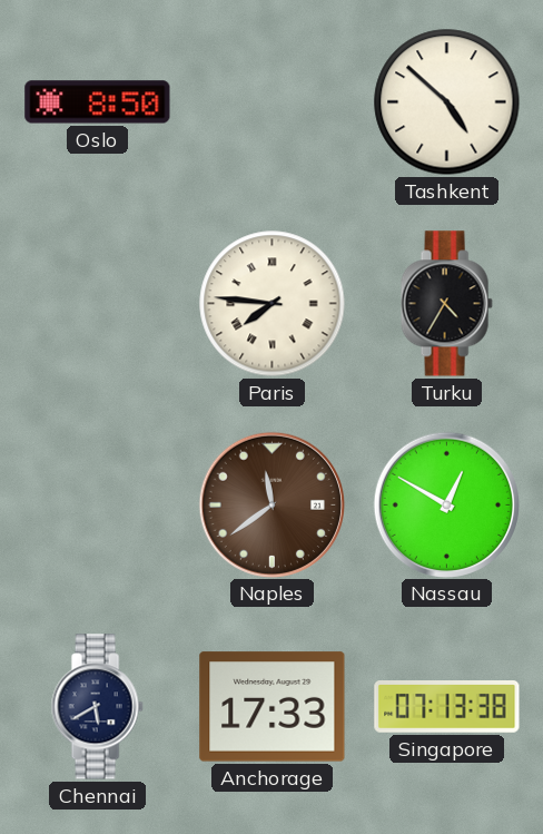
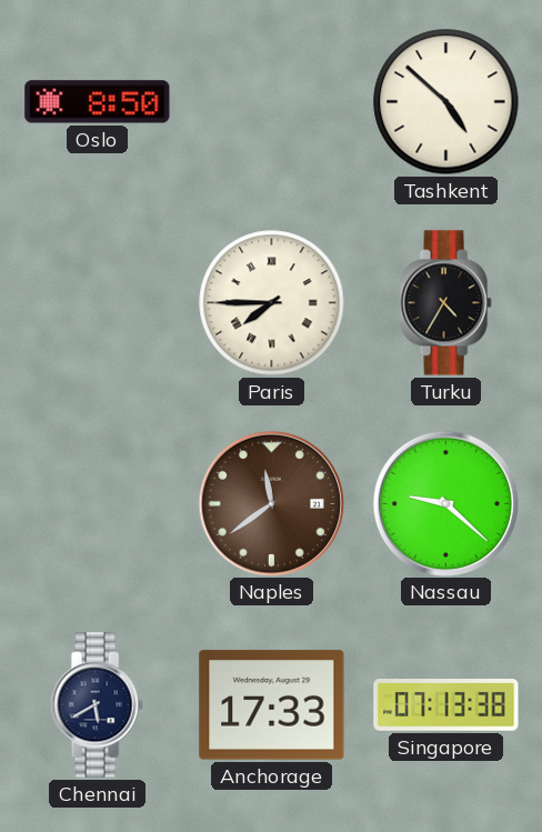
Paris: 7:46 -> 7:45 (272, 303)
Nassau: 12:50 -> 9:22 (445, 503)
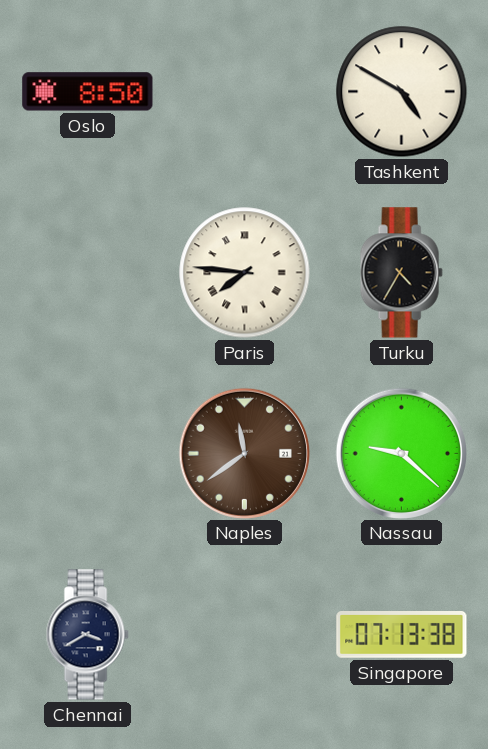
Tashkent: 4:52 -> 4:50 (402, 92)
Paris: 7:45 -> 7:46 (245, 273)
Chennai: 5:40 -> 3:40 (87, 635)
Anchorage: 17:33 -> none (272, 705)
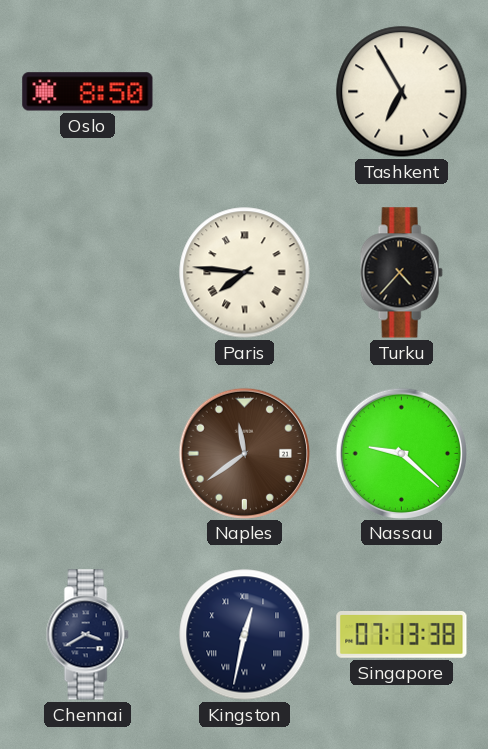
Tashkent: 4:50 -> 6:55 (402, 92)
Turku: 4:35 -> 4:37 (401, 273)
Kingston: none -> 12:32 (245, 635)
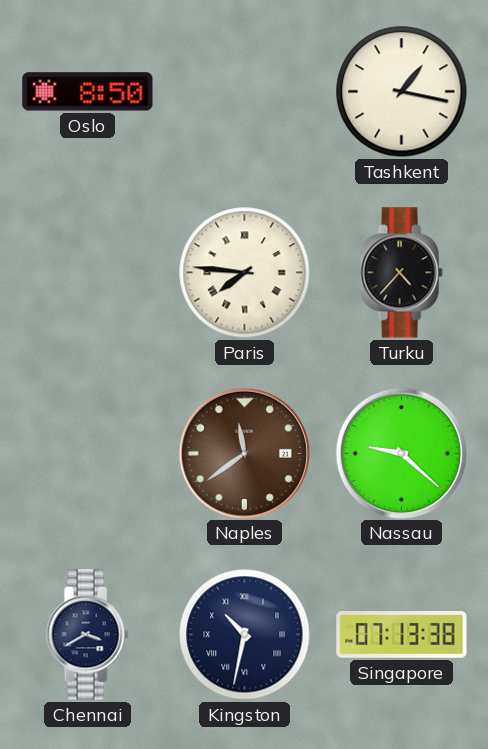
Tashkent: 6:55 -> 1:17 (402, 92)
Kingston: 12:32 -> 10:32 (245, 635)
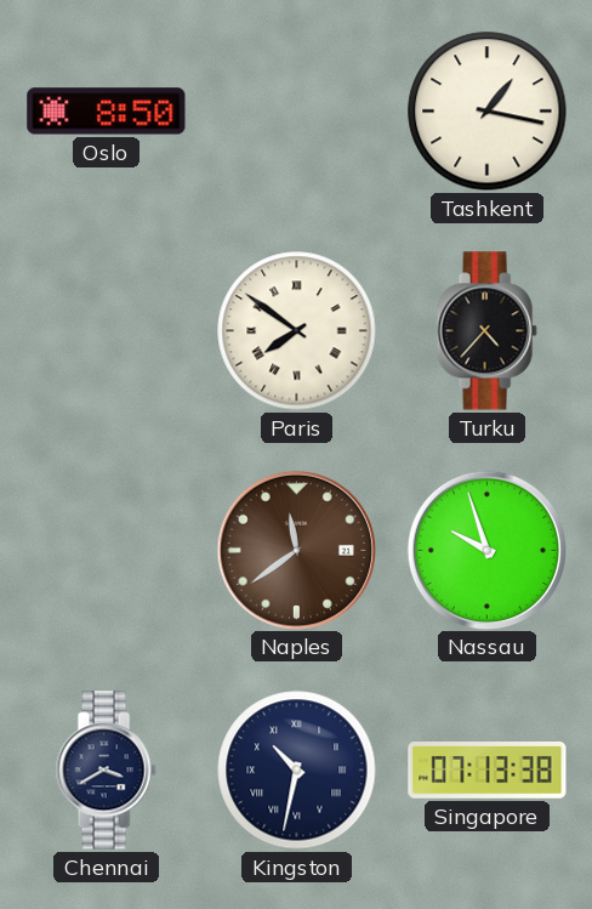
Paris: 7:46 -> 7:51 (297, 331)
Nassau: 9:22 -> 9:57 (486, 550)
